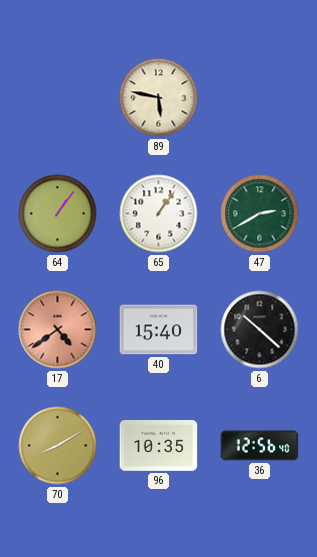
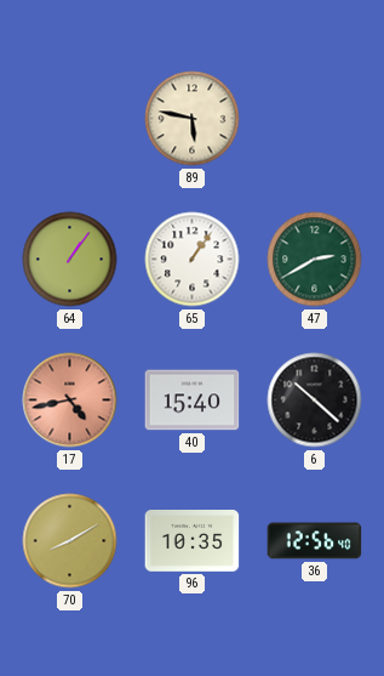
17: 4:39 -> 4:43 (70, 401)
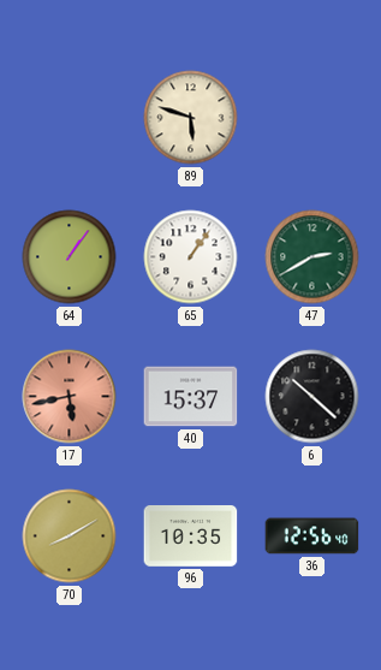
89: 5:47 -> 5:48 (191, 118)
17: 4:43 -> 5:43 (70, 397)
40: 15:40 -> 15:37 (191, 397)
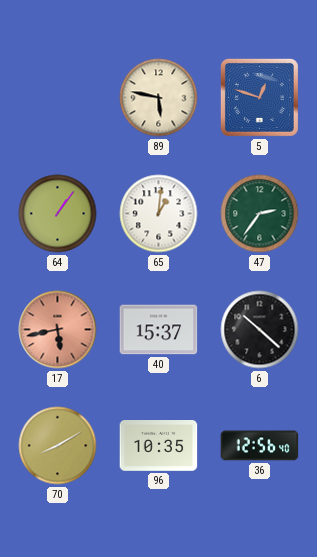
89: 5:48 -> 5:47 (159, 98)
5: none -> 12:48 (259, 97)
65: 1:06 -> 1:01 (159, 214)
47: 2:40 -> 2:36 (260, 214)
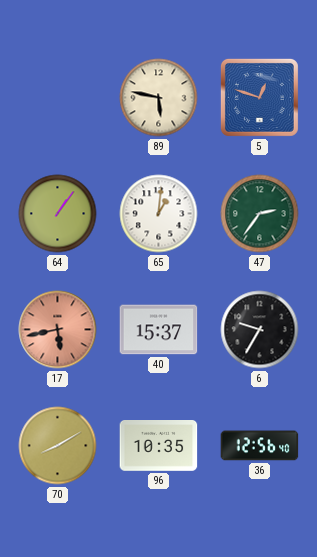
6: 10:22 -> 9:35 (260, 330)
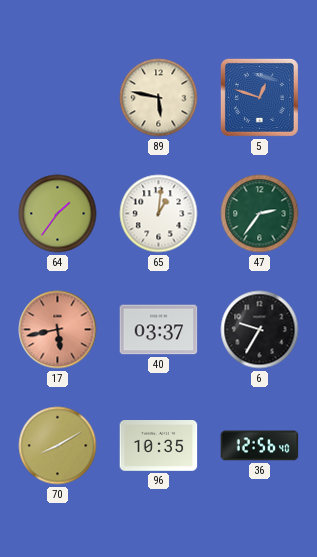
64: 1:06 -> 1:36 (58, 214)
40: 15:37 -> 03:37 (159, 330)
